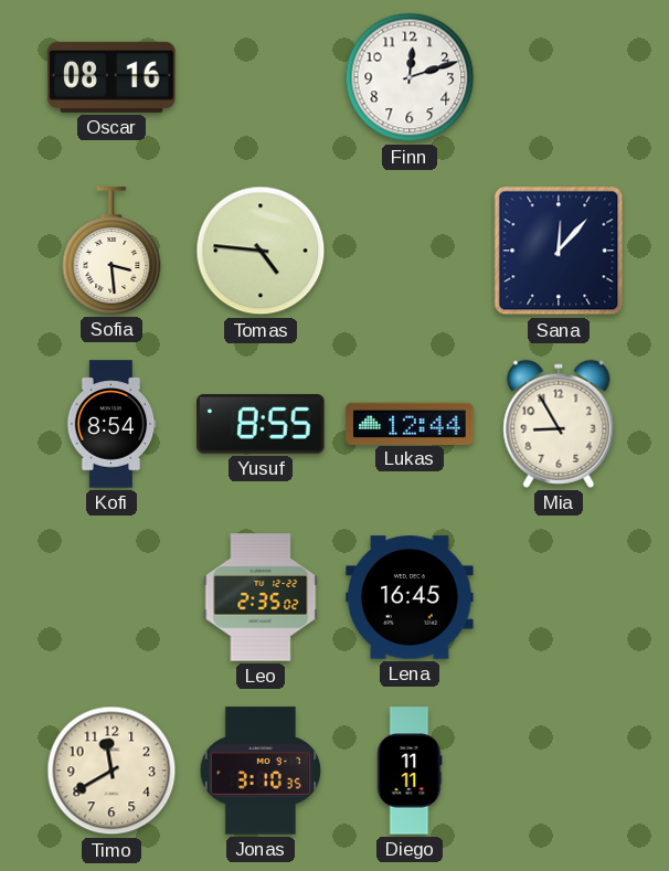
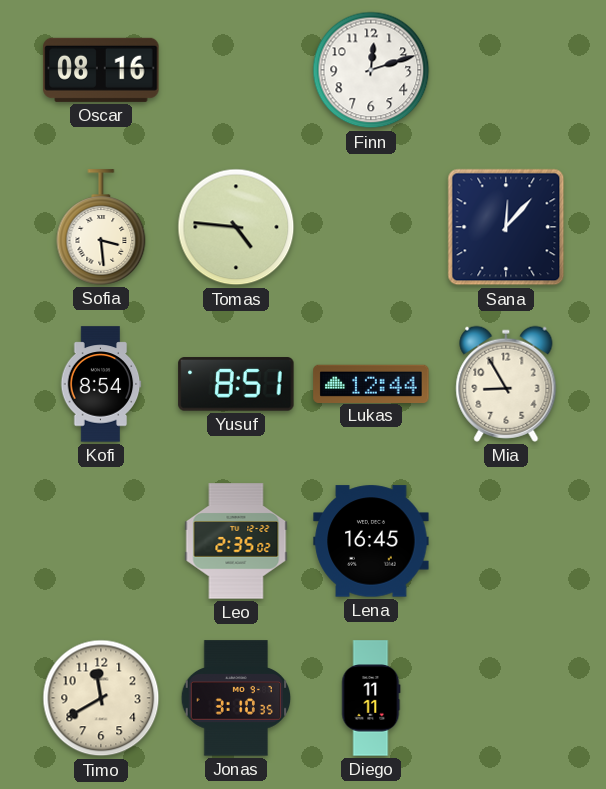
Yusuf: 8:55 -> 8:51 (236, 384)
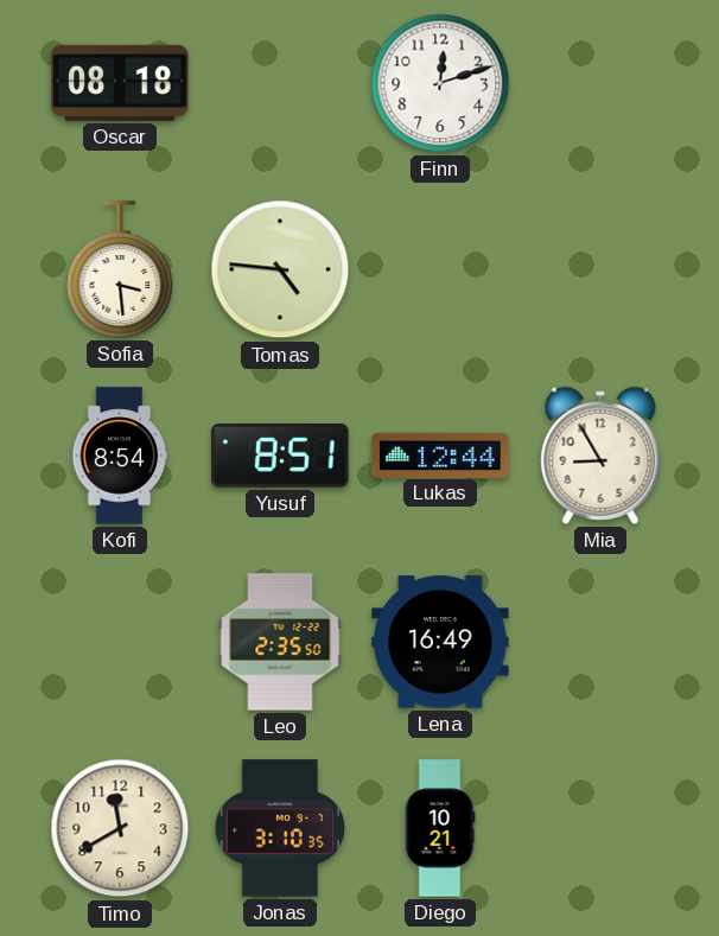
Oscar: 08:16 -> 08:18 (120, 83)
Sana: 12:07 -> none (506, 227)
Leo: 2:35:02 -> 2:35:50 (280, 642)
Lena: 16:45 -> 16:49 (440, 642)
Diego: 11:11 -> 10:21 (440, 828)
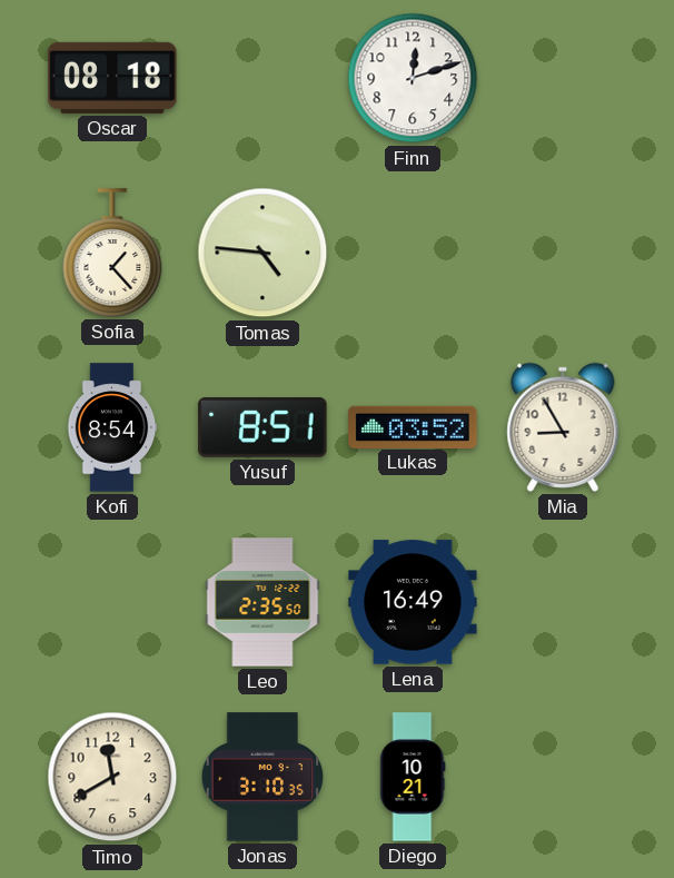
Sofia: 3:29 -> 1:23 (112, 253)
Lukas: 12:44 -> 03:52 (413, 426)
